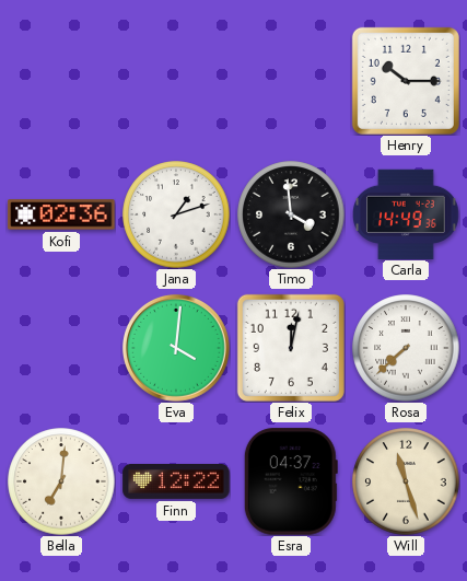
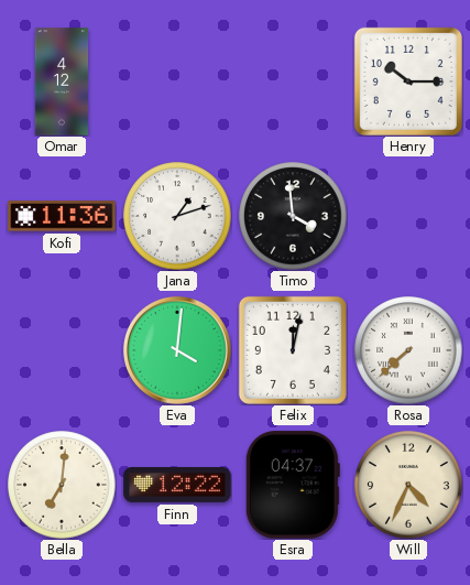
Omar: none -> 4:12 (62, 82)
Kofi: 02:36 -> 11:36 (62, 216)
Carla: 14:49 -> none (406, 213)
Will: 11:27 -> 4:34 (408, 485)
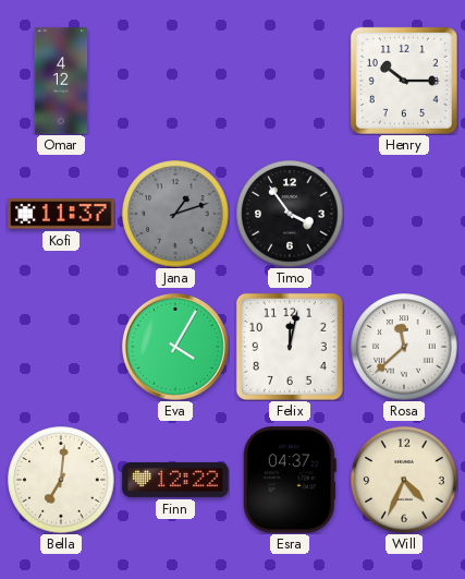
Kofi: 11:36 -> 11:37 (61, 214)
Jana dial: white -> grey (175, 214)
Timo: 3:59 -> 3:54 (290, 214)
Eva: 4:01 -> 4:05 (175, 347)
Rosa: 7:38 -> 11:38 (404, 347)
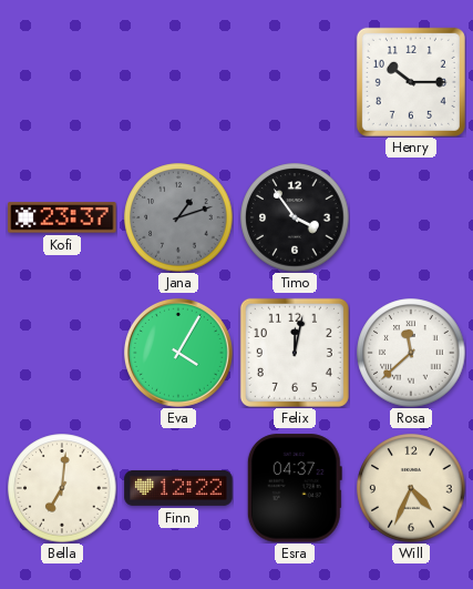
Omar: 4:12 -> none (61, 81)
Kofi: 11:37 -> 23:37 (62, 217)
